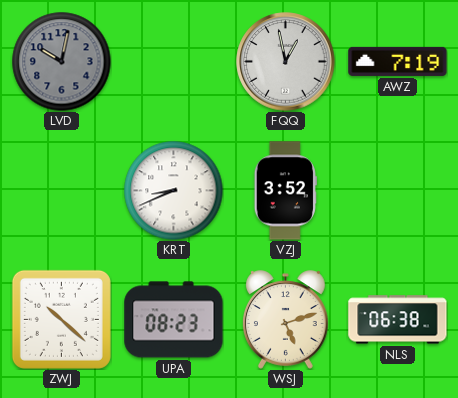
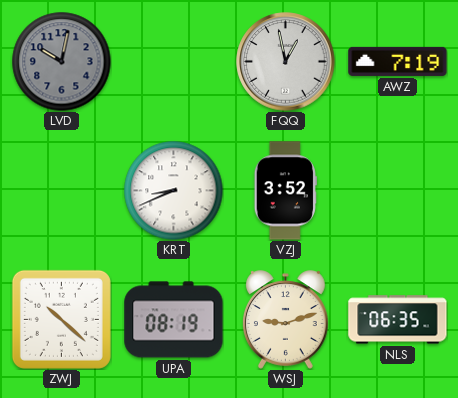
UPA: 08:23 -> 08:19 (174, 320)
WSJ: 5:12 -> 9:12 (285, 320)
NLS: 06:38 -> 06:35 (398, 320)
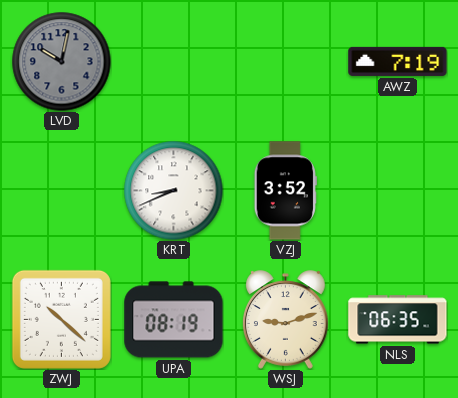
FQQ: 12:58 -> none (286, 62)
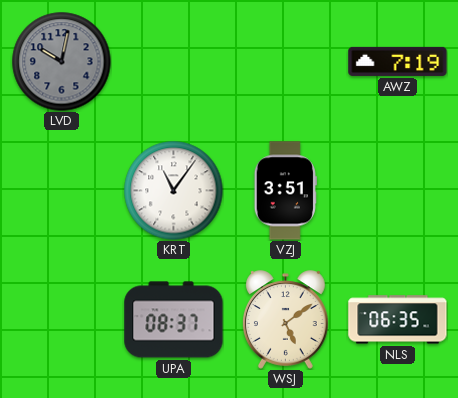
KRT: 8:41 -> 11:06 (174, 191)
VZJ: 3:52 -> 3:51 (285, 191)
ZWJ: 10:22 -> none (61, 319)
UPA: 08:19 -> 08:37 (174, 320)
WSJ: 9:12 -> 5:09 (285, 320)
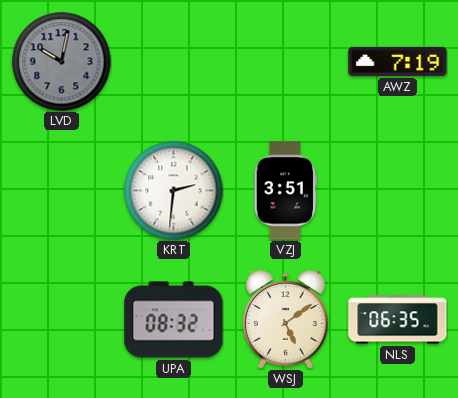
KRT: 11:06 -> 2:31 (174, 191)
UPA: 08:37 -> 08:32 (174, 320)
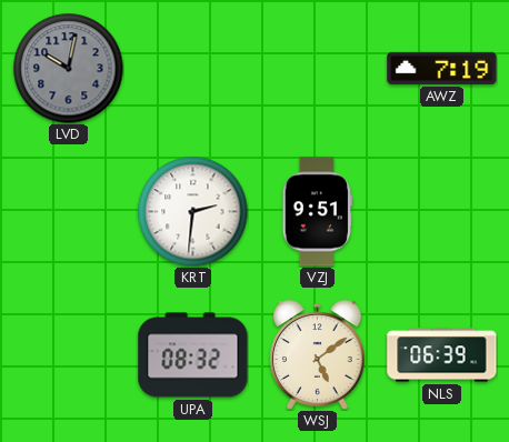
VZJ: 3:51 -> 9:51 (317, 212)
NLS: 06:35 -> 06:39 (442, 355)
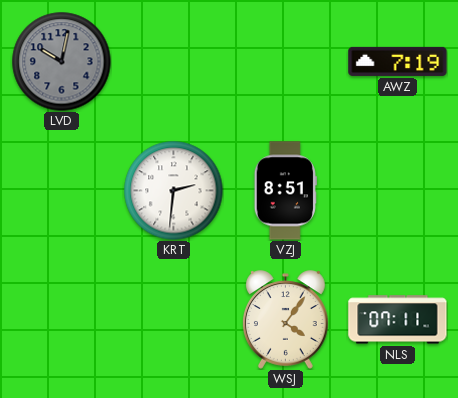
VZJ: 9:51 -> 8:51 (285, 191)
UPA: 08:32 -> none (193, 355)
WSJ: 5:09 -> 4:06 (285, 320)
NLS: 06:39 -> 07:11 (398, 320)
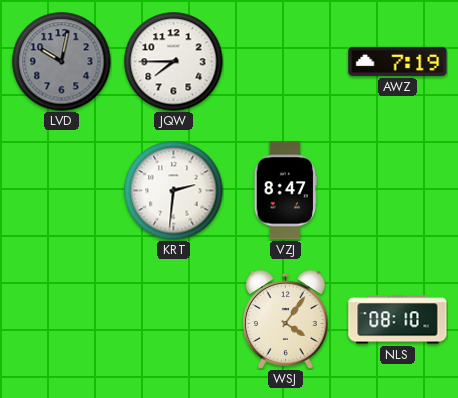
JQW: none -> 7:45 (174, 62)
VZJ: 8:51 -> 8:47 (285, 191)
NLS: 07:11 -> 08:10 (398, 320)
